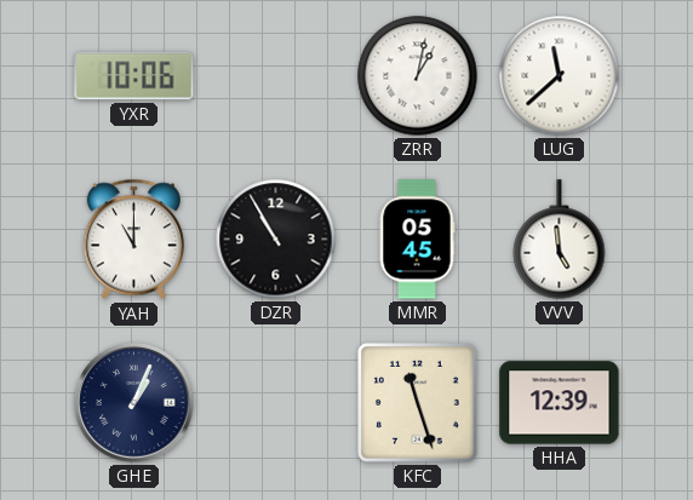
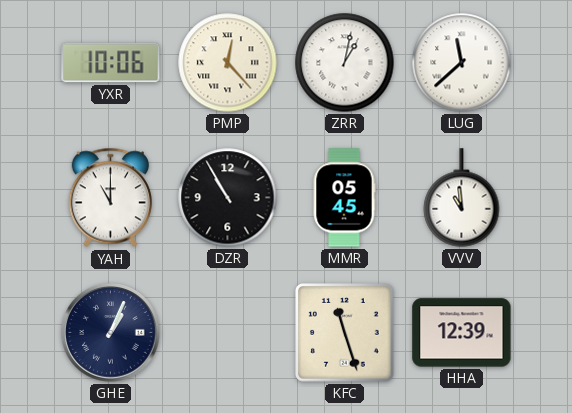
PMP: none -> 12:23 (228, 63)
VVV: 4:59 -> 10:59 (462, 198)
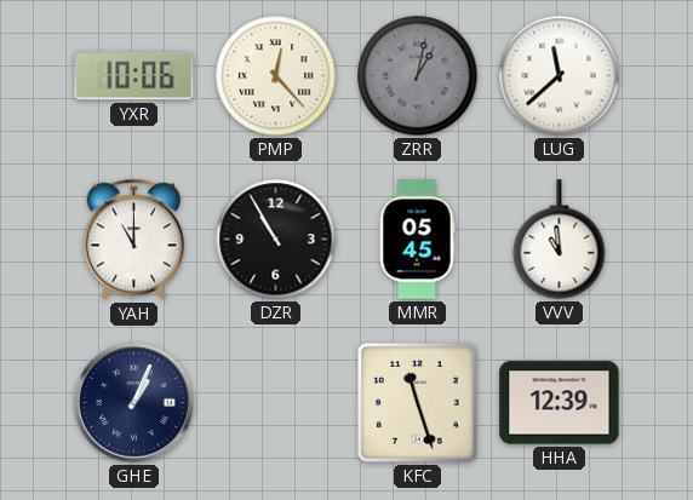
ZRR dial: white -> grey (418, 76)
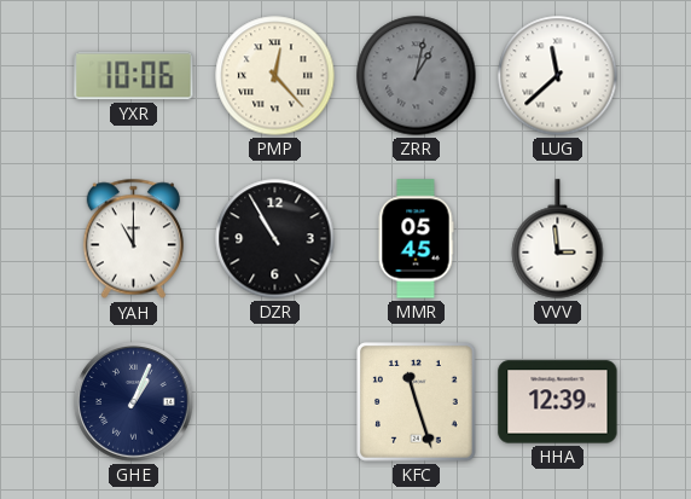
VVV: 10:59 -> 2:59 (558, 239)
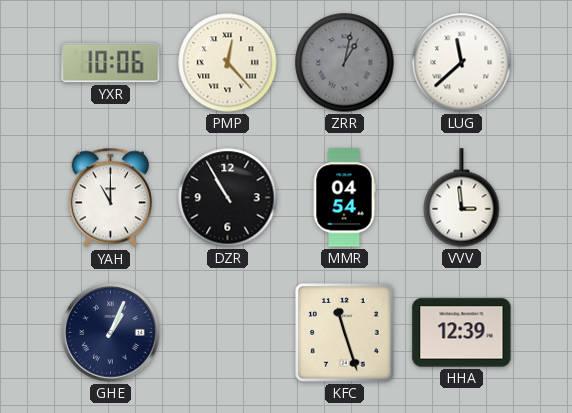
MMR: 05:45 -> 04:54 (344, 198)
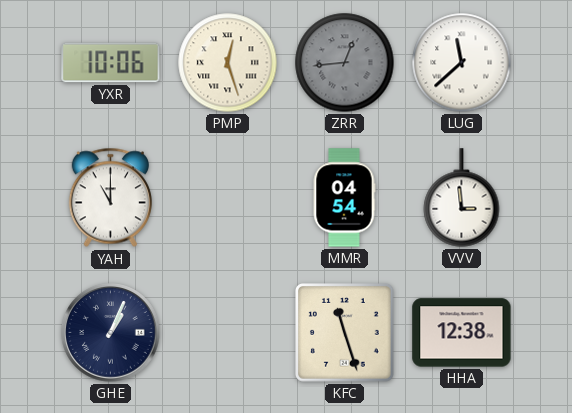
PMP: 12:23 -> 12:27 (228, 63)
ZRR: 1:02 -> 12:44 (345, 63)
DZR: 10:55 -> none (228, 198)
HHA: 12:39 -> 12:38 (462, 333)
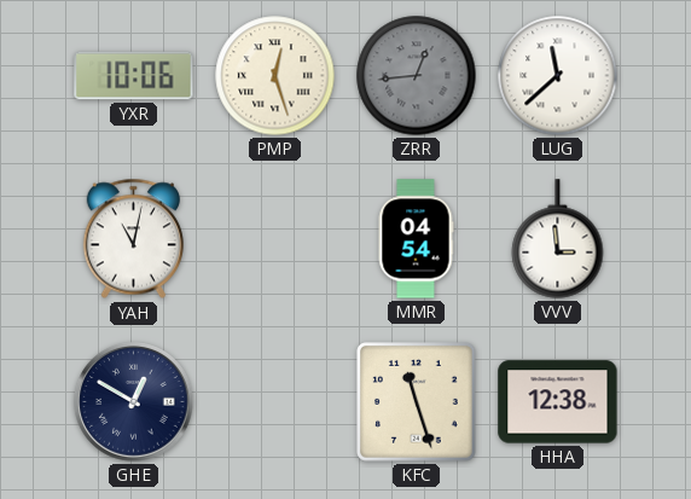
YAH: 11:00 -> 11:02 (133, 239)
GHE: 1:04 -> 12:50 (134, 402)
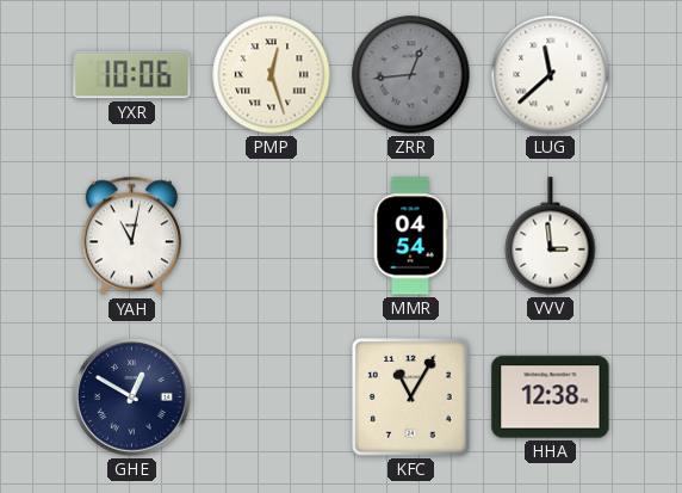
KFC: 11:27 -> 11:05 (411, 398)
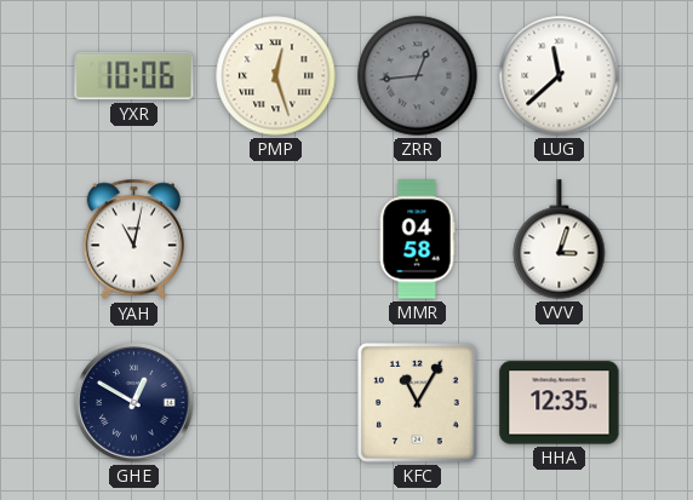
MMR: 04:54 -> 04:58 (417, 240)
VVV: 2:59 -> 3:03 (560, 240)
HHA: 12:38 -> 12:35 (560, 403)
